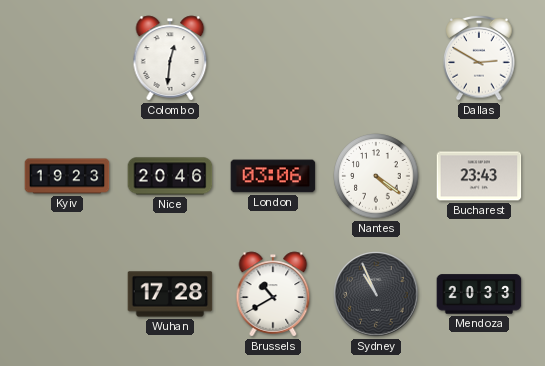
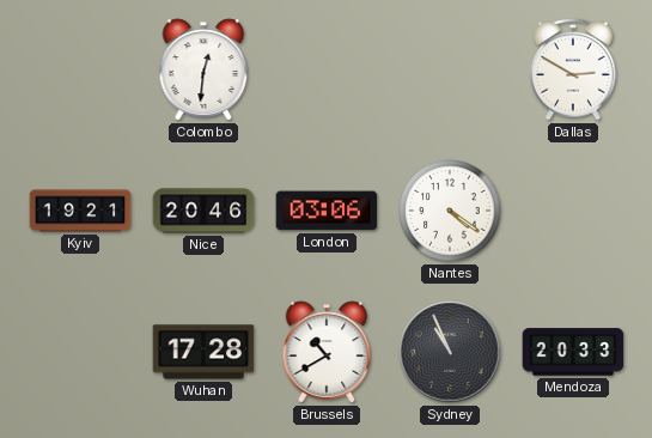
Kyiv: 19:23 -> 19:21 (80, 211)
Bucharest: 23:43 -> none (479, 176)
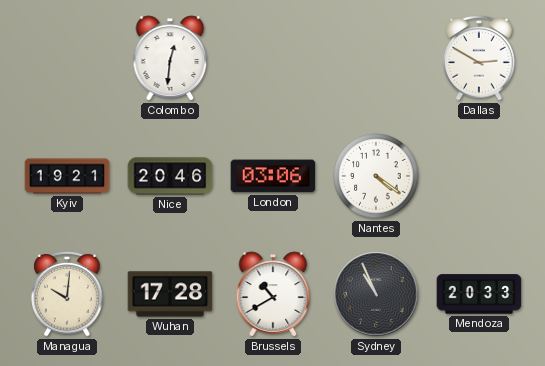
Managua: none -> 10:01 (67, 294)
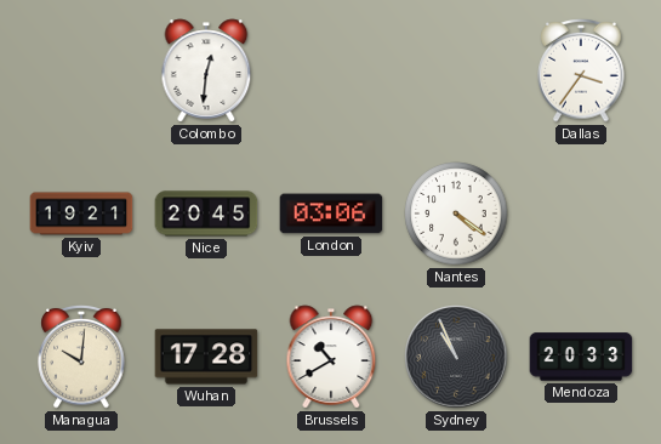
Dallas: 2:50 -> 3:36 (581, 70)
Nice: 20:46 -> 20:45 (206, 214)
